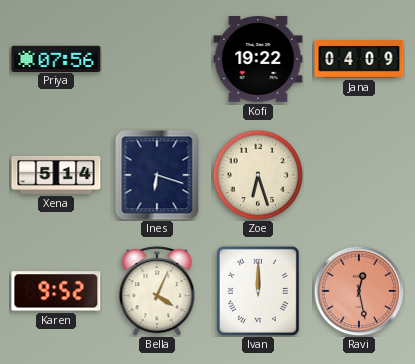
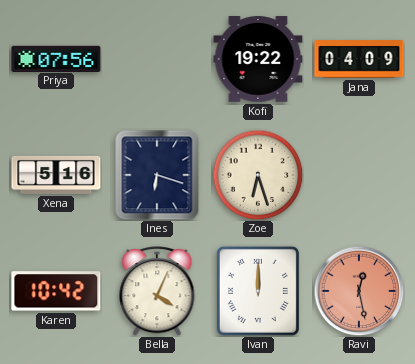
Xena: 5:14 -> 5:16 (56, 175)
Karen: 9:52 -> 10:42 (56, 291)
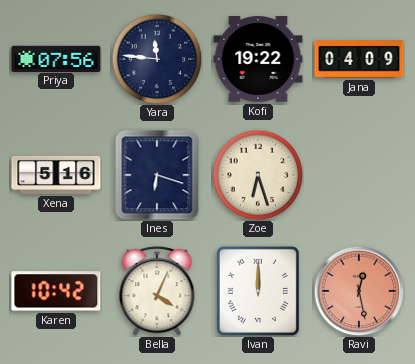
Yara: none -> 11:46 (157, 59)
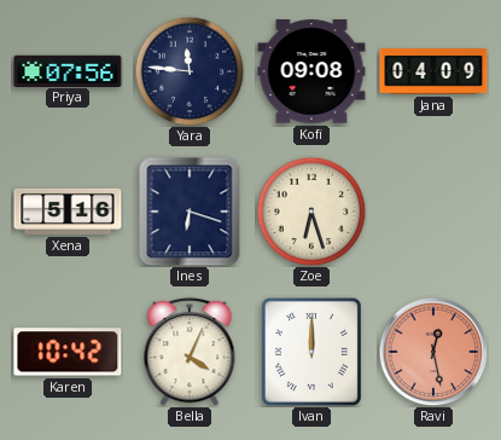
Kofi: 19:22 -> 09:08 (311, 71)
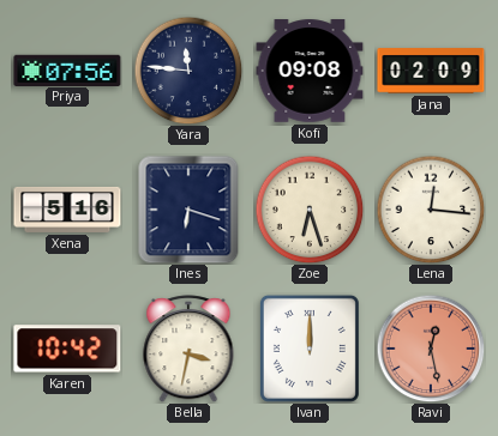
Jana: 04:09 -> 02:09 (431, 71)
Lena: none -> 12:16 (431, 210)
Bella: 4:04 -> 3:32 (188, 349)
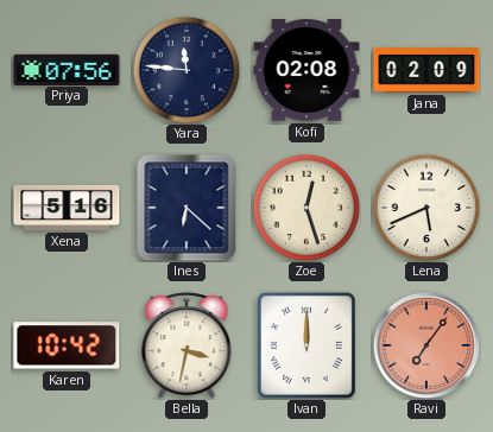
Kofi: 09:08 -> 02:08 (306, 70)
Ines: 6:18 -> 6:22 (187, 208)
Zoe: 6:27 -> 12:27 (306, 208)
Lena: 12:16 -> 5:41 (426, 208)
Ravi: 12:28 -> 7:06 (426, 345)
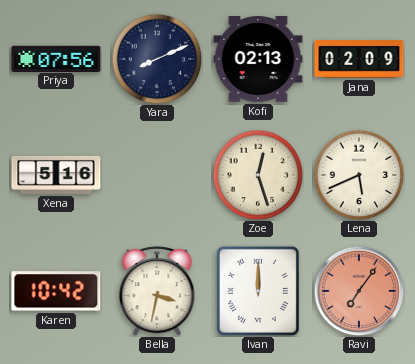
Yara: 11:46 -> 8:11 (157, 59)
Kofi: 02:08 -> 02:13 (258, 59)
Ines: 6:22 -> none (187, 208)
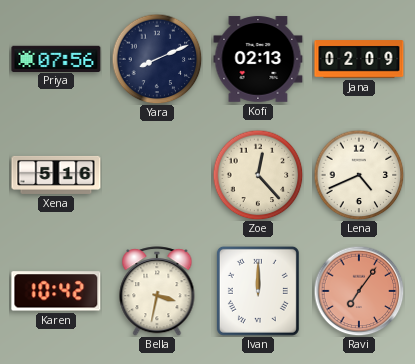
Zoe: 12:27 -> 12:23 (258, 175)
Lena: 5:41 -> 4:41 (359, 175)
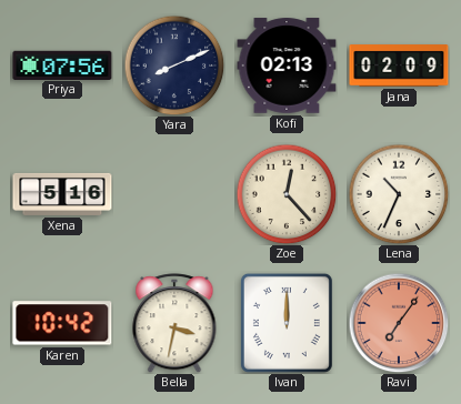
Lena: 4:41 -> 10:34 (399, 194)
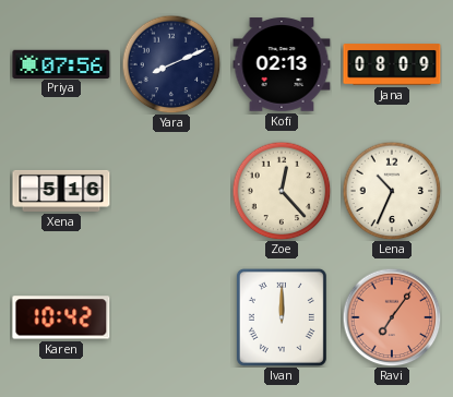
Jana: 02:09 -> 08:09 (392, 64)
Bella: 3:32 -> none (174, 323)
